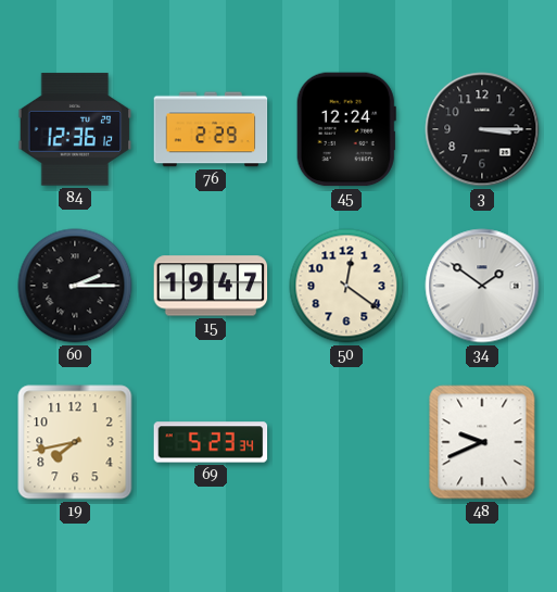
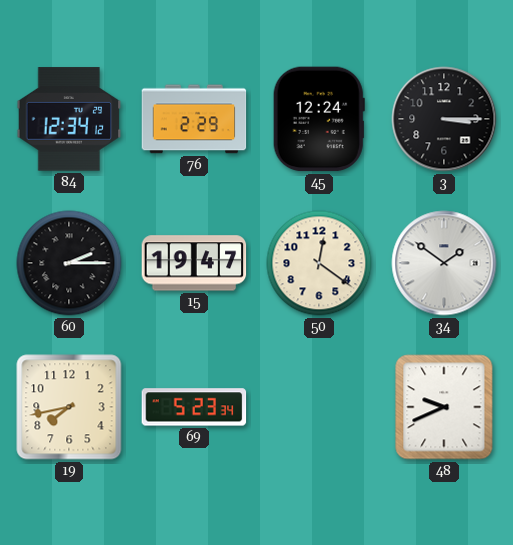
84: 12:36 -> 12:34 (69, 119)
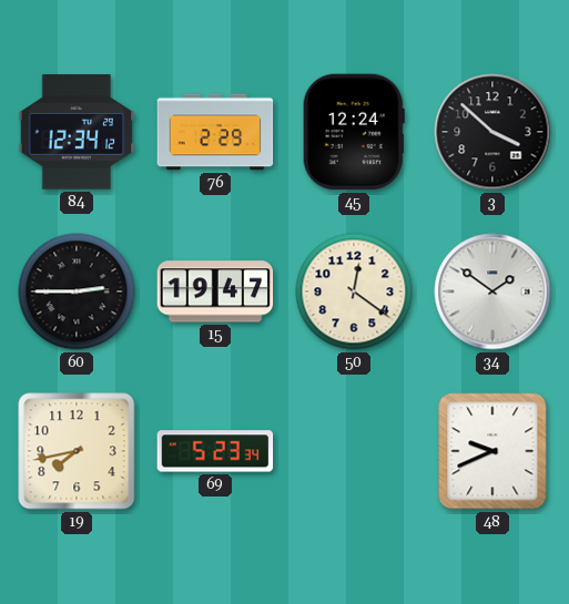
3: 3:15 -> 3:52 (492, 132)
60: 2:15 -> 2:45 (77, 291)
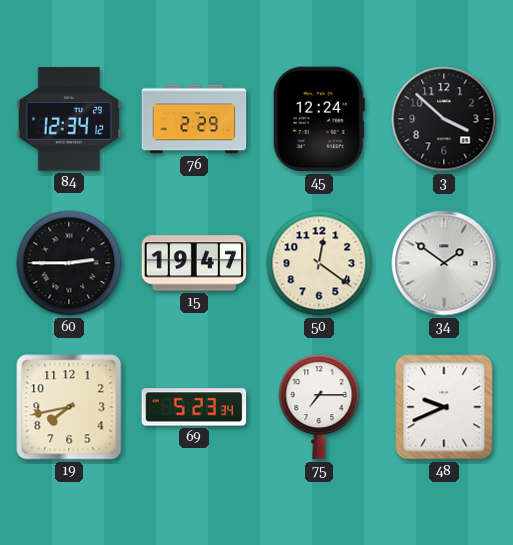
75: none -> 7:15 (319, 407)
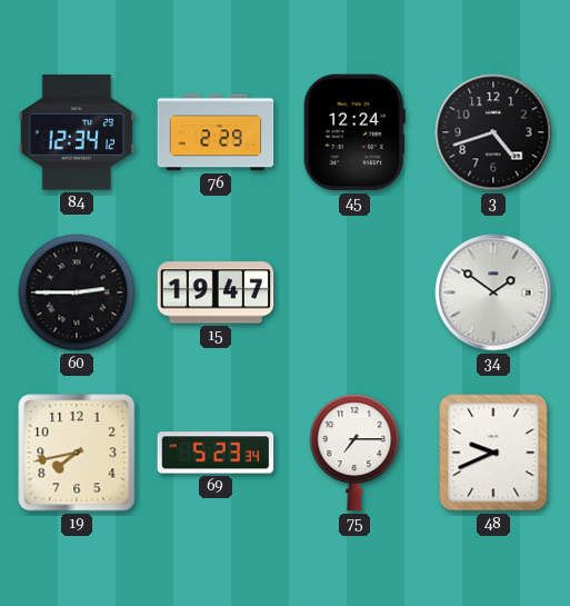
3: 3:52 -> 4:42 (493, 132)
50: 12:21 -> none (319, 263)
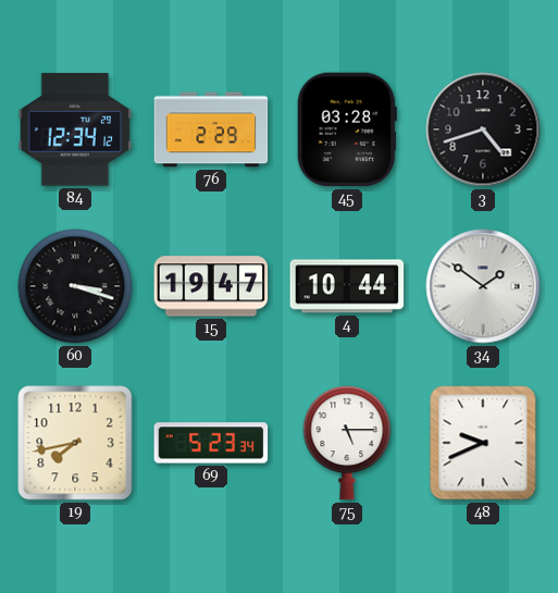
45: 12:24 -> 03:28 (347, 129)
60: 2:45 -> 3:18 (75, 286)
4: none -> 10:44 (347, 286)
75: 7:15 -> 5:15 (347, 443)
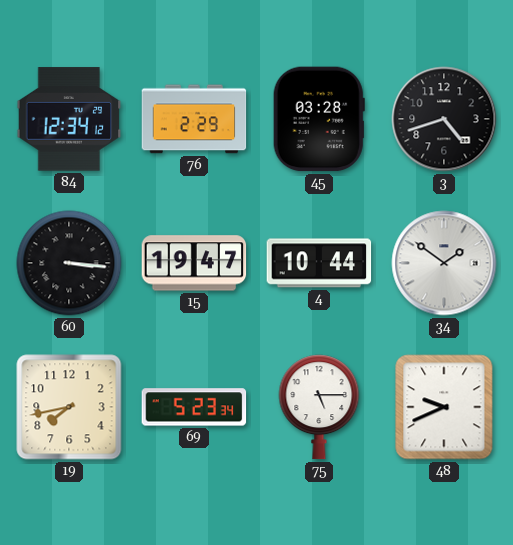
60: 3:18 -> 3:16 (69, 263)
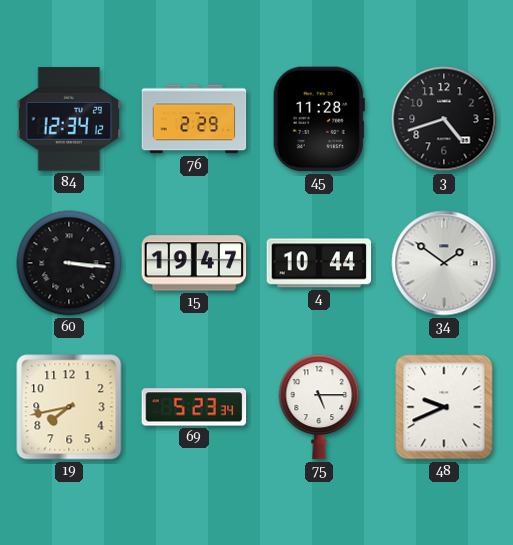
45: 03:28 -> 11:28 (319, 119)
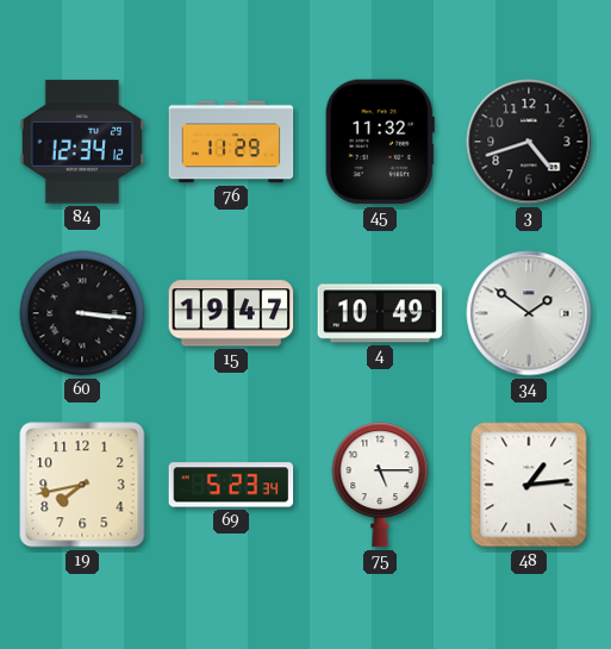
76: 2:29 -> 11:29 (231, 142)
45: 11:28 -> 11:32 (380, 142)
4: 10:44 -> 10:49 (380, 313)
48: 9:41 -> 1:14 (529, 485)
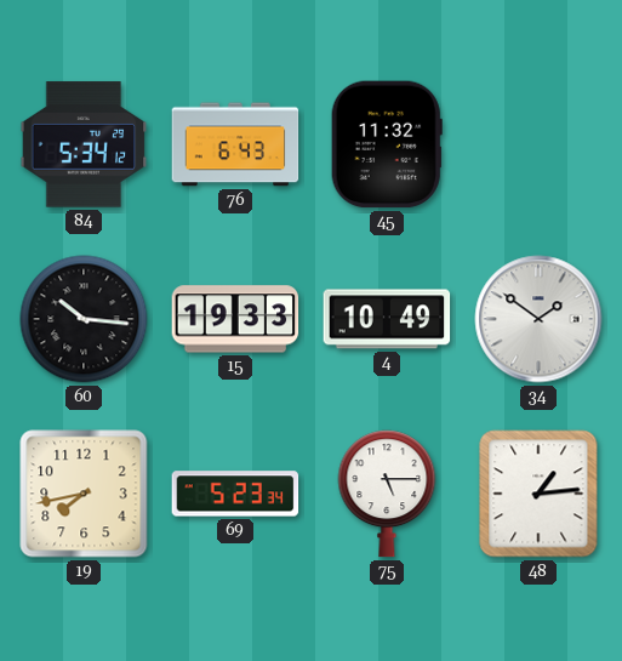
84: 12:34 -> 5:34 (84, 144)
76: 11:29 -> 6:43 (235, 144)
3: 4:42 -> none (529, 142)
60: 3:16 -> 10:16 (84, 319)
15: 19:47 -> 19:33 (235, 319)
